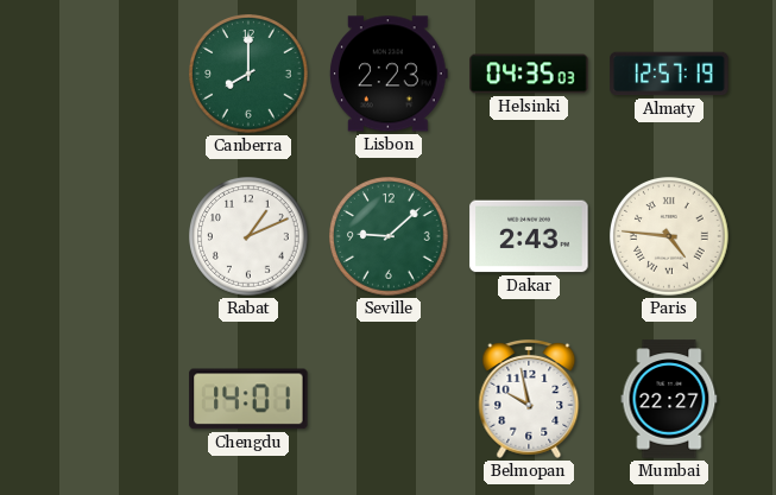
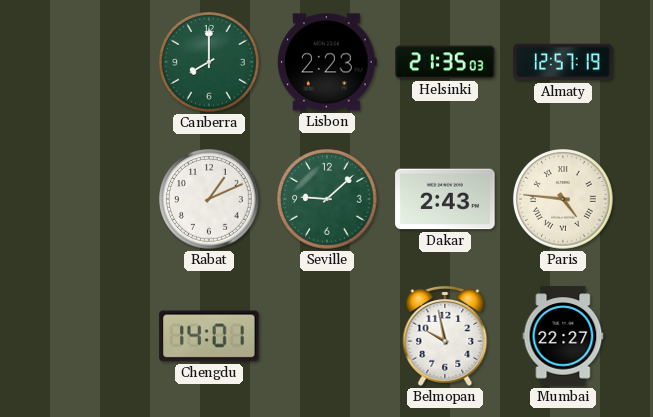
Helsinki: 04:35 -> 21:35 (445, 62)
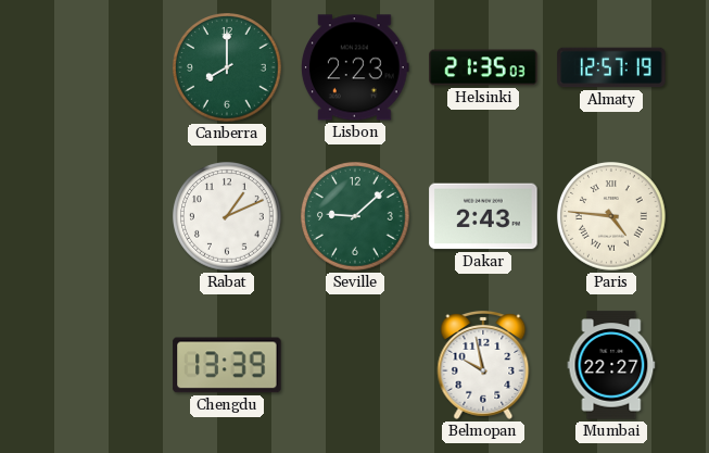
Chengdu: 14:01 -> 13:39 (227, 365)
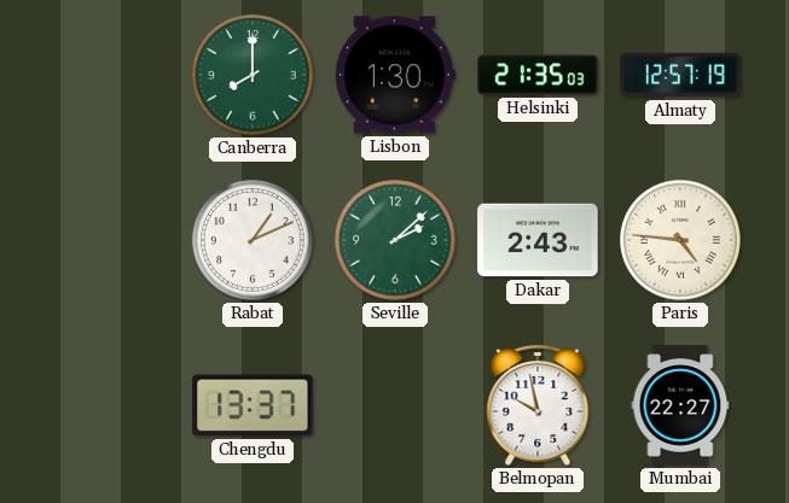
Lisbon: 2:23 -> 1:30 (395, 75)
Seville: 9:08 -> 2:08 (395, 240)
Chengdu: 13:39 -> 13:37 (253, 405)
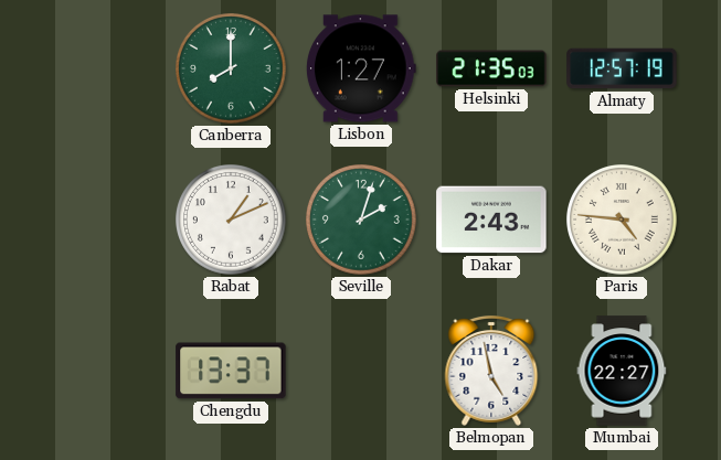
Lisbon: 1:30 -> 1:27 (361, 68)
Seville: 2:08 -> 2:03 (361, 220)
Belmopan: 9:58 -> 4:58 (491, 371)
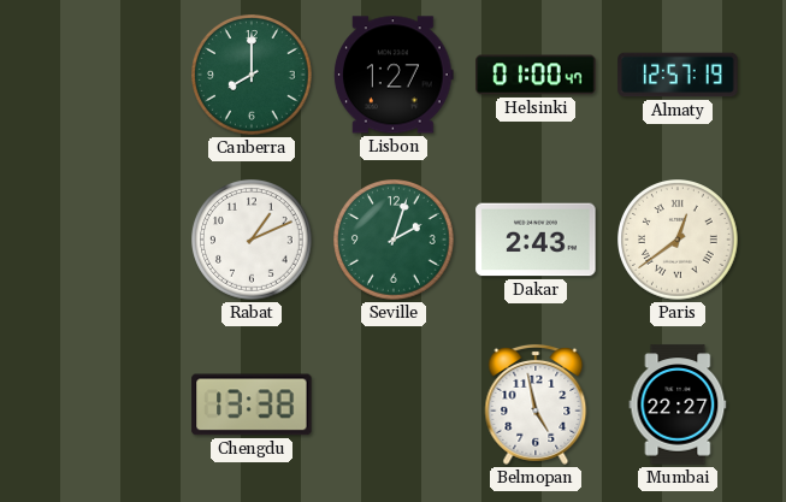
Helsinki: 21:35 -> 01:00 (536, 75)
Paris: 4:46 -> 12:39 (678, 240)
Chengdu: 13:37 -> 13:38 (252, 404)
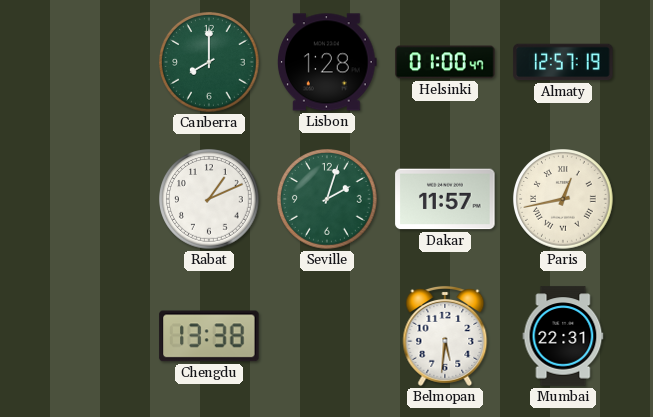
Lisbon: 1:27 -> 1:28 (327, 62)
Dakar: 2:43 -> 11:57 (445, 199)
Paris: 12:39 -> 12:43 (563, 199)
Belmopan: 4:58 -> 5:31 (445, 336)
Mumbai: 22:27 -> 22:31 (563, 336)
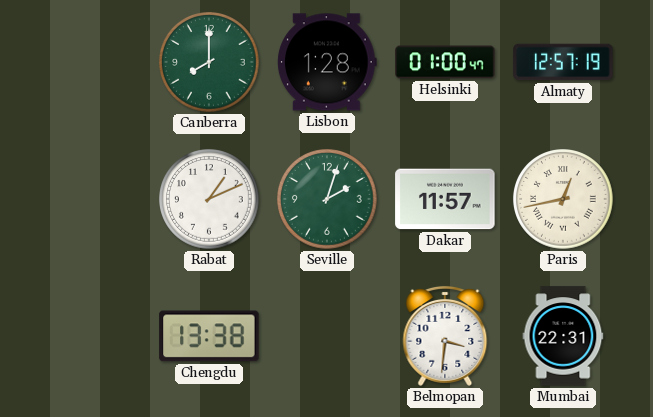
Belmopan: 5:31 -> 3:31 (445, 336)
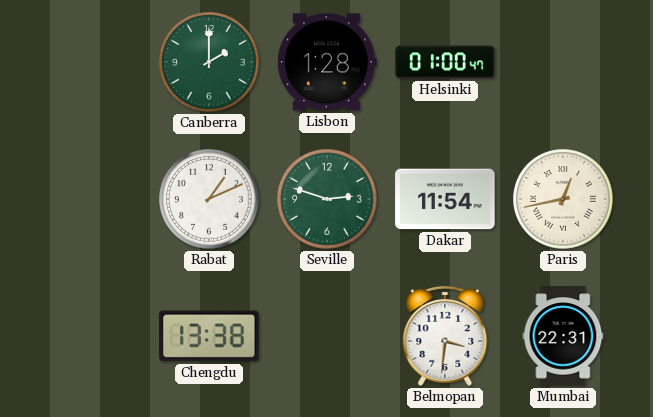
Canberra: 8:00 -> 2:00 (209, 62)
Almaty: 12:57 -> none (563, 62)
Seville: 2:03 -> 2:48 (327, 199)
Dakar: 11:57 -> 11:54 (445, 199)
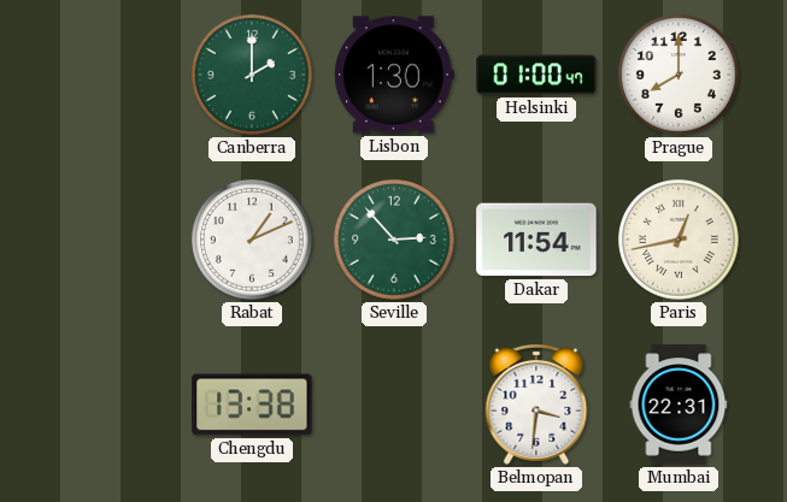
Lisbon: 1:28 -> 1:30 (394, 75)
Prague: none -> 8:00 (679, 75)
Seville: 2:48 -> 2:53 (394, 240)
